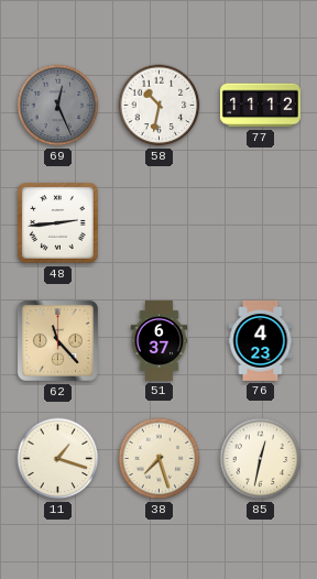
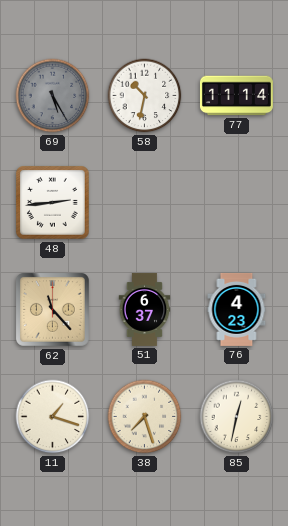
69: 12:26 -> 5:25 (53, 96)
77: 11:12 -> 11:14 (236, 96)
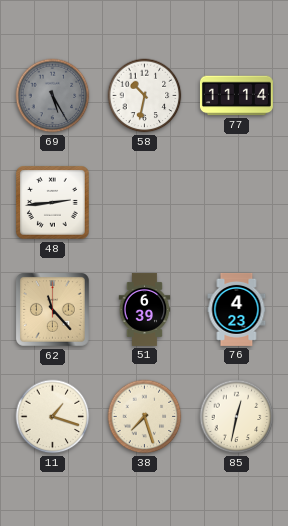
51: 6:37 -> 6:39 (145, 309)
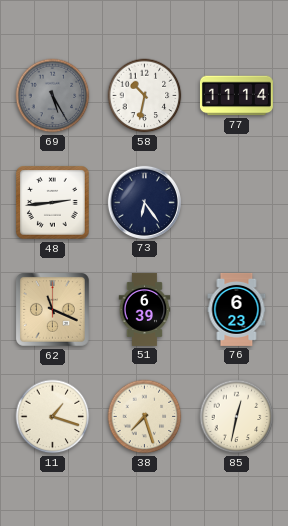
73: none -> 6:24 (144, 202)
62: 11:23 -> 11:19 (52, 309)
76: 4:23 -> 6:23 (237, 309)
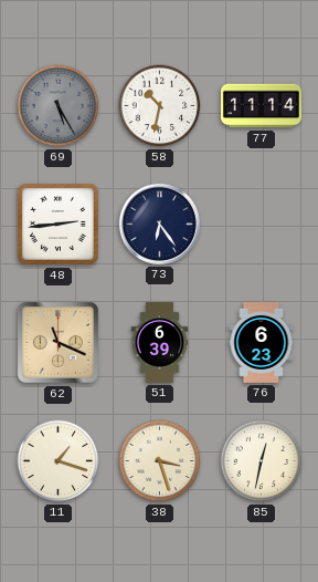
38: 7:27 -> 3:27 (160, 461)
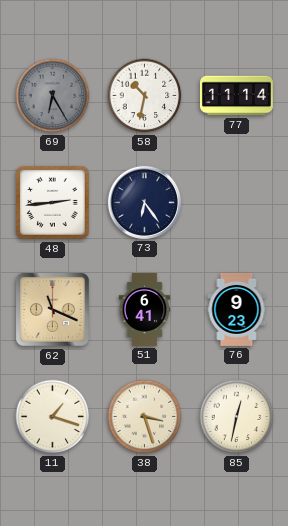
69: 5:25 -> 6:25 (53, 96)
51: 6:39 -> 6:41 (145, 309)
76: 6:23 -> 9:23 (237, 309)
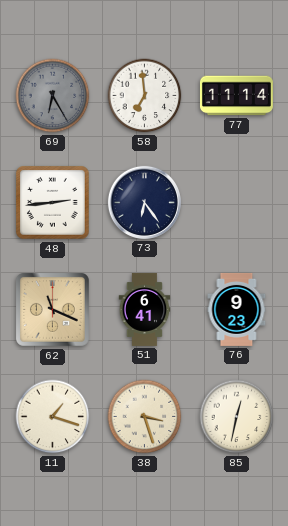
58: 10:32 -> 6:59 (145, 96)
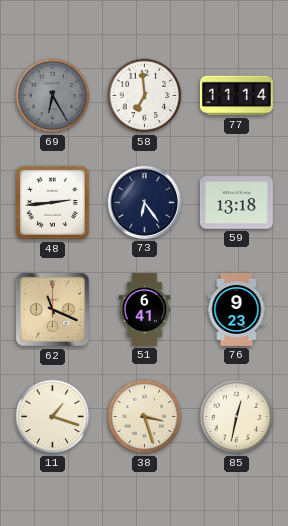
59: none -> 13:18 (236, 203)
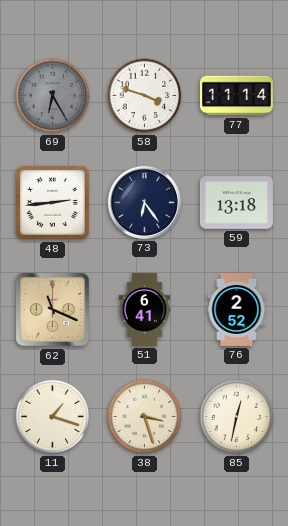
58: 6:59 -> 3:48 (145, 96)
76: 9:23 -> 2:52 (237, 309)
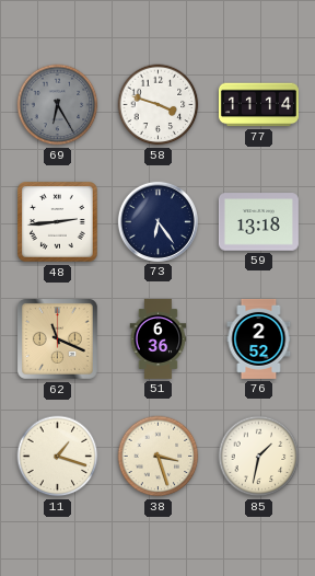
51: 6:41 -> 6:36 (159, 338)
85: 12:32 -> 1:32 (259, 457)
